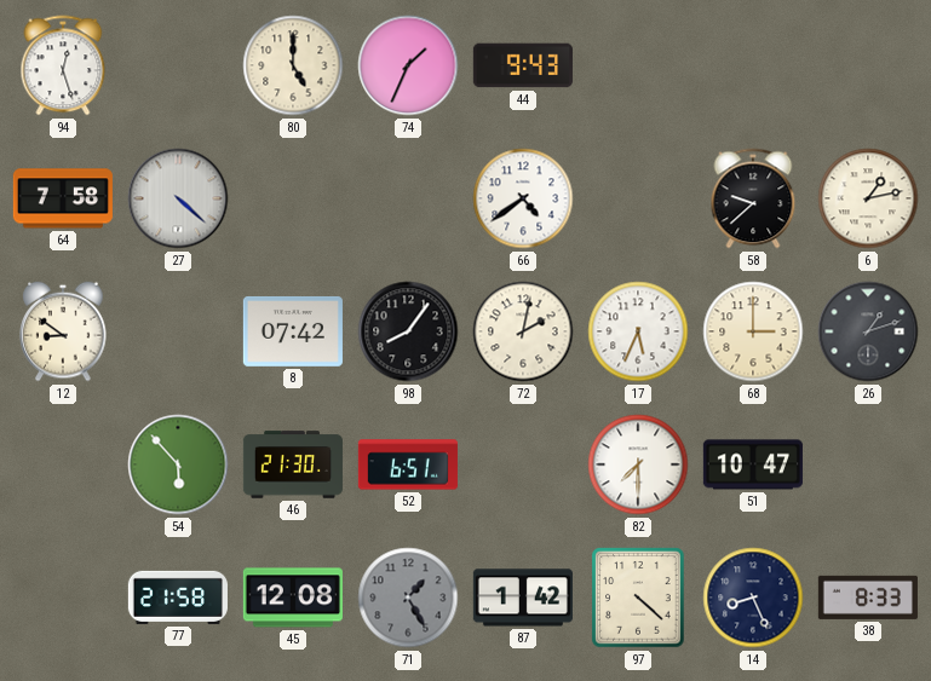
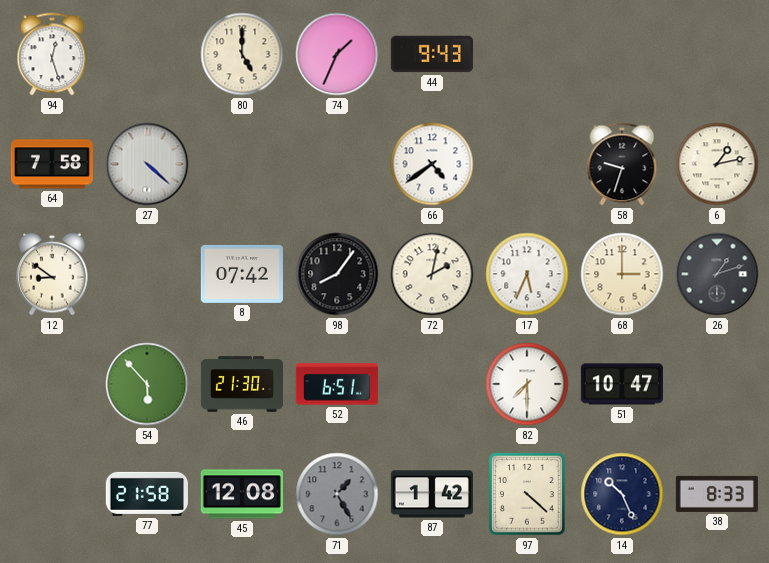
58: 9:38 -> 9:33 (622, 164)
14: 8:26 -> 10:26 (622, 494)
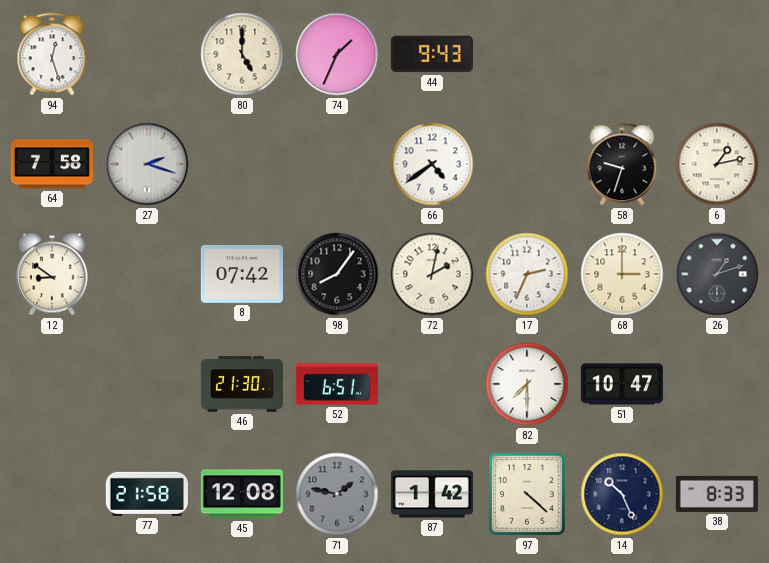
27: 4:22 -> 2:18 (147, 164)
17: 5:34 -> 2:34 (527, 274)
54: 5:53 -> none (147, 384)
71: 1:25 -> 1:47 (337, 494)
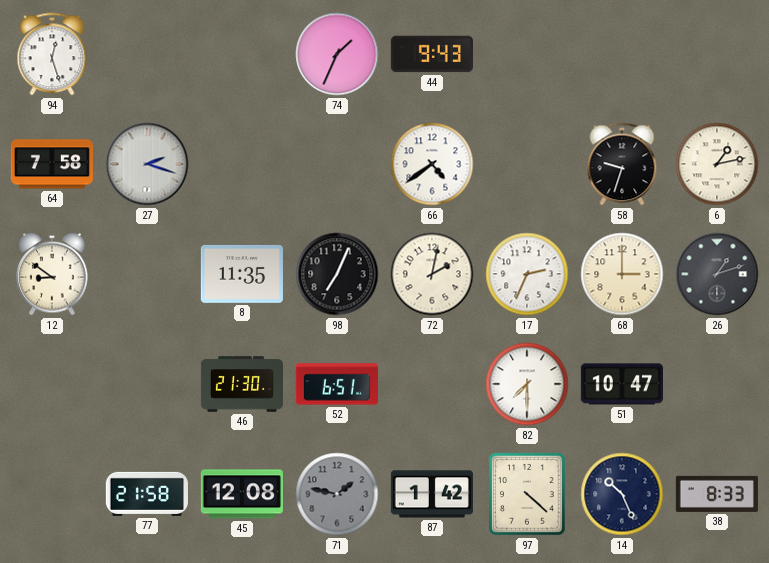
80: 5:00 -> none (242, 54)
8: 07:42 -> 11:35 (242, 274)
98: 8:06 -> 7:04 (337, 274)
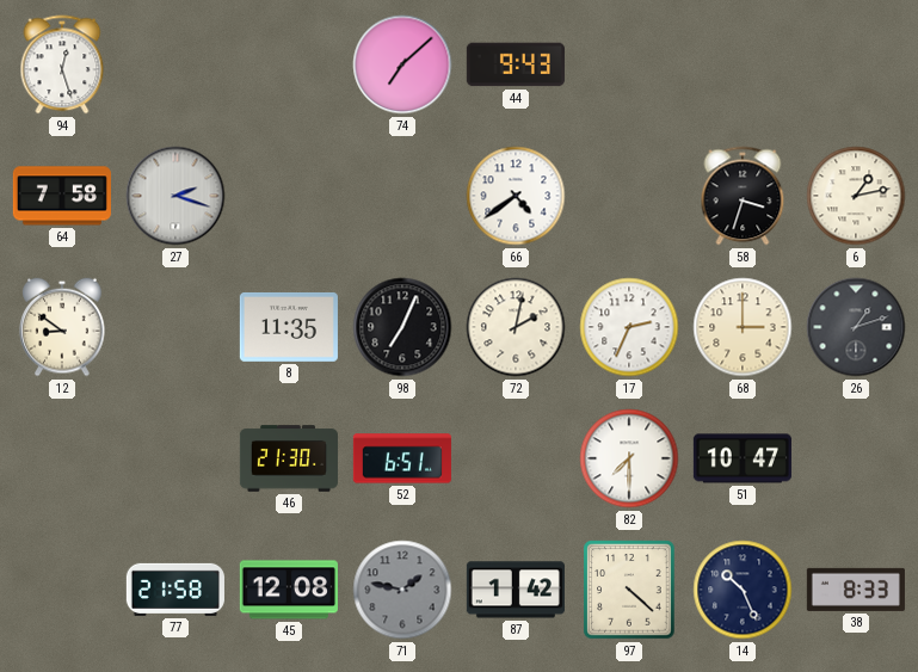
74: 1:34 -> 7:08 (402, 64)
58: 9:33 -> 3:33 (743, 196)
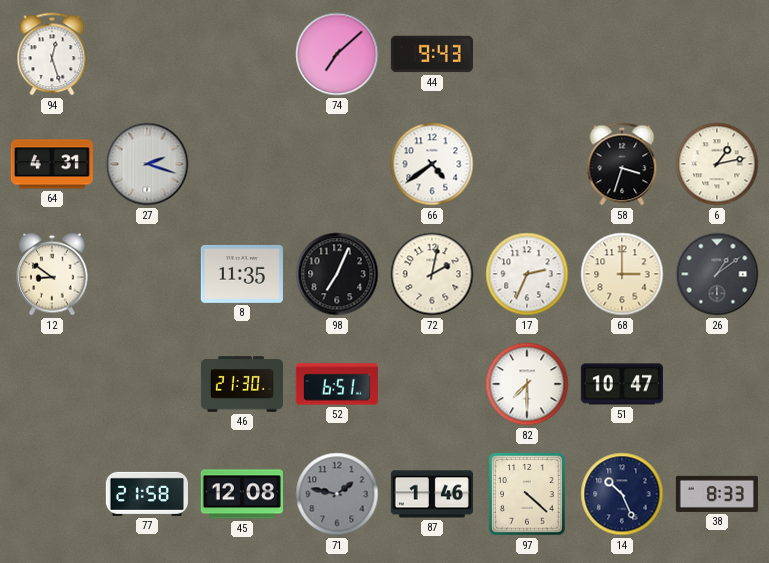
64: 7:58 -> 4:31 (52, 164)
26: 1:12 -> 1:09 (717, 274)
87: 1:42 -> 1:46 (432, 494)
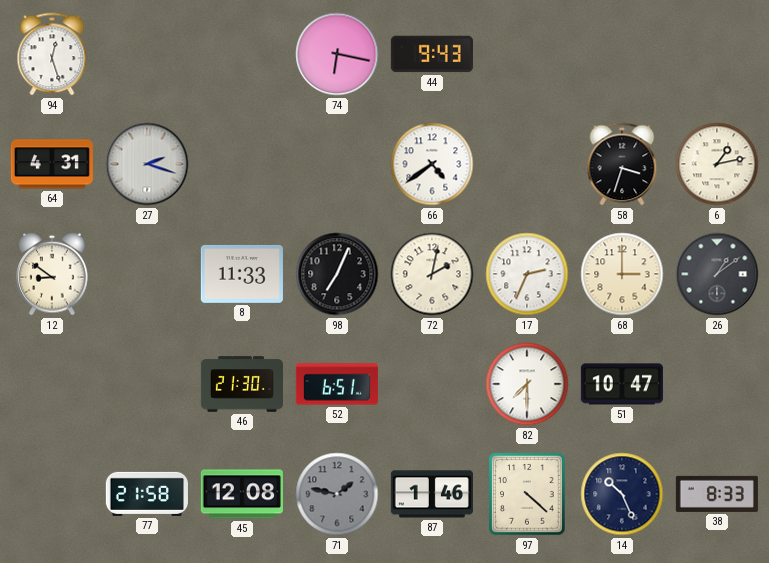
74: 7:08 -> 6:17 (337, 54)
8: 11:35 -> 11:33 (242, 274)
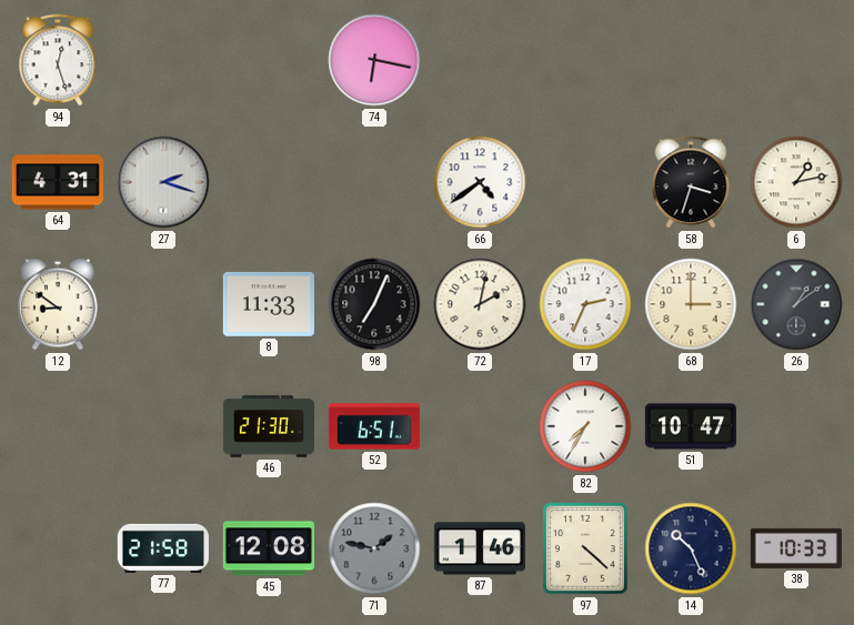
44: 9:43 -> none (432, 54)
82: 7:30 -> 7:35 (585, 426)
38: 8:33 -> 10:33 (796, 548)
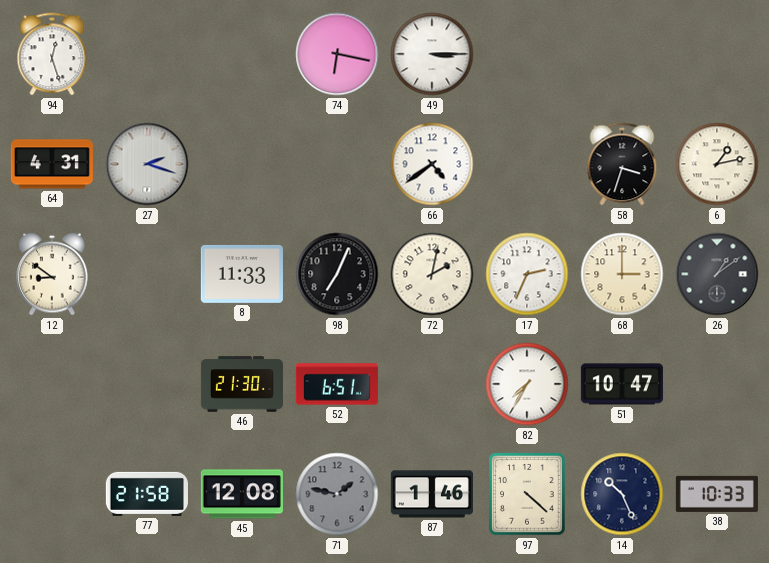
49: none -> 3:15 (432, 54)
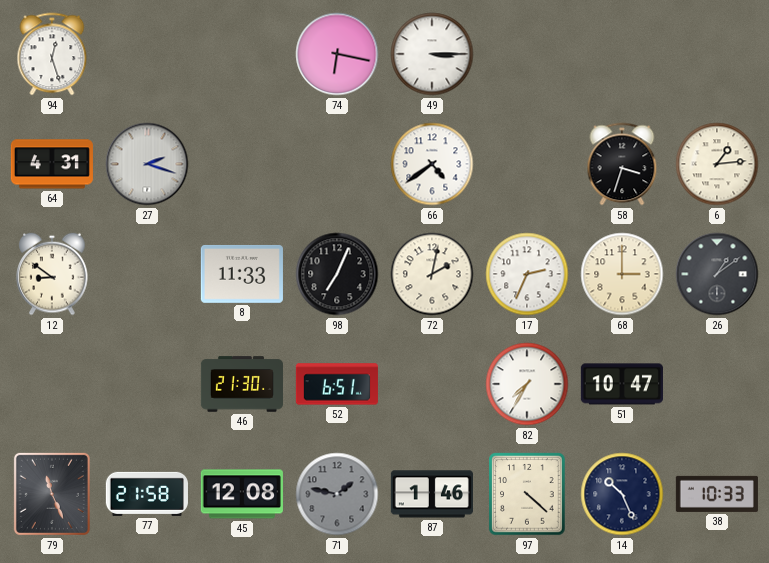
6: 1:13 -> 1:14 (717, 164)
79: none -> 11:26 (52, 494)
